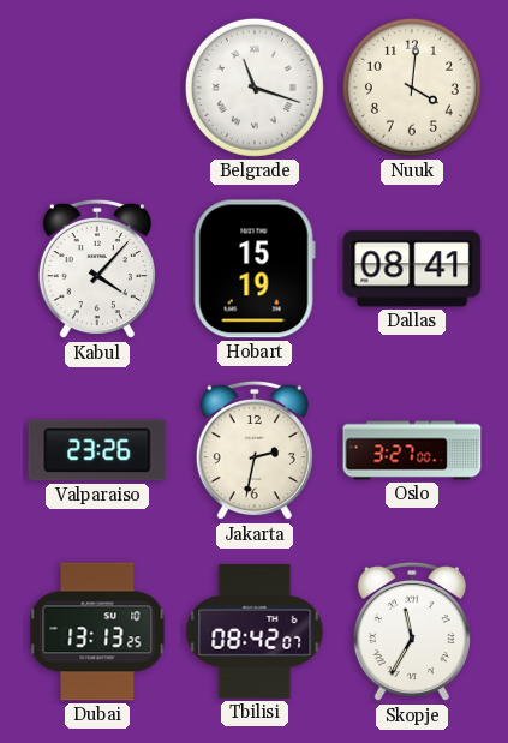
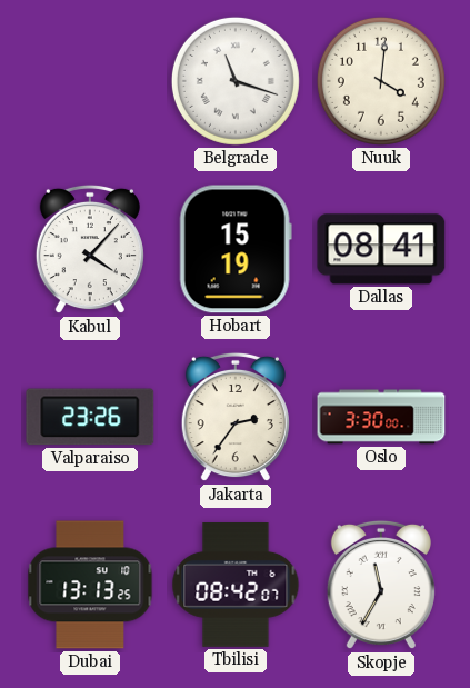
Jakarta: 2:32 -> 2:36 (236, 417)
Oslo: 3:27 -> 3:30 (381, 417)
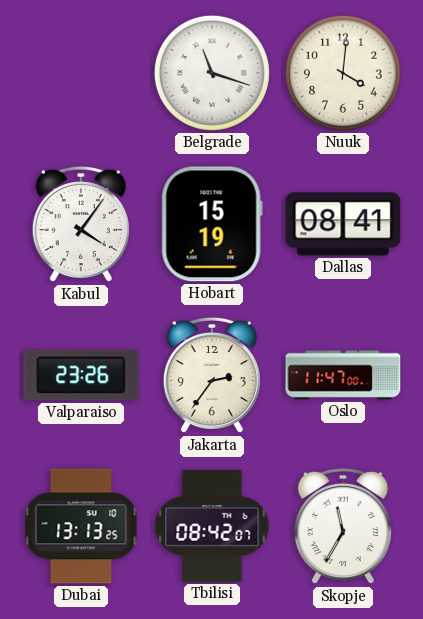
Kabul: 4:07 -> 4:06 (81, 224)
Oslo: 3:30 -> 11:47 (343, 375)
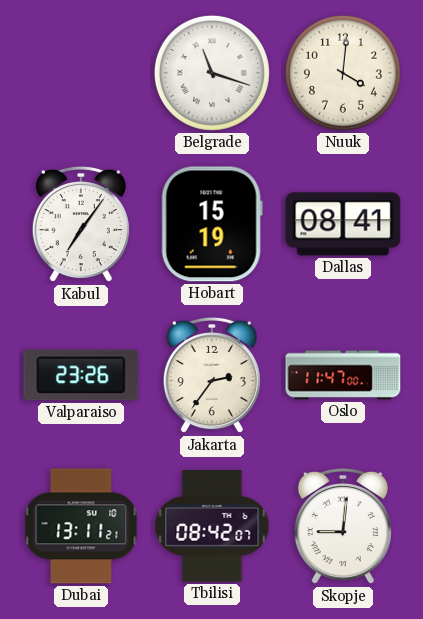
Kabul: 4:06 -> 7:06 (81, 224)
Dubai: 13:13 -> 13:11 (81, 526)
Skopje: 11:35 -> 9:01 (343, 526)
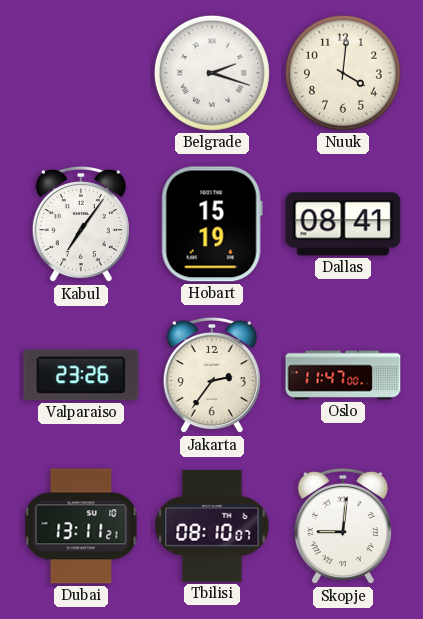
Belgrade: 11:18 -> 2:18 (212, 73)
Tbilisi: 08:42 -> 08:10 (212, 527)
